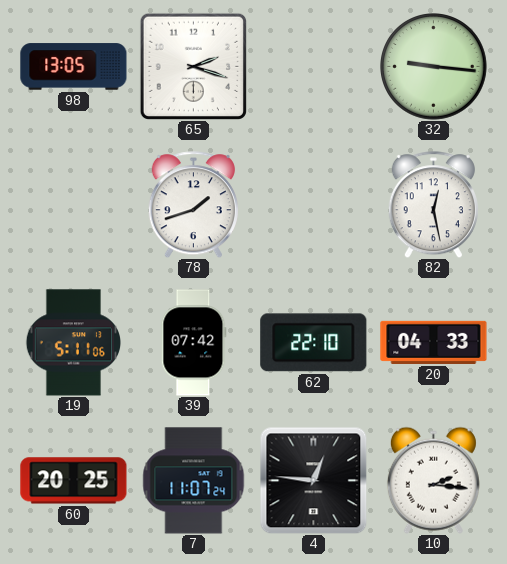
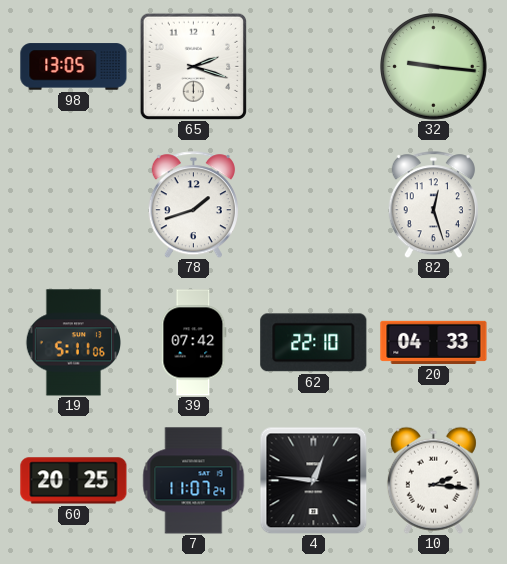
82: 12:28 -> 12:27 (433, 205)
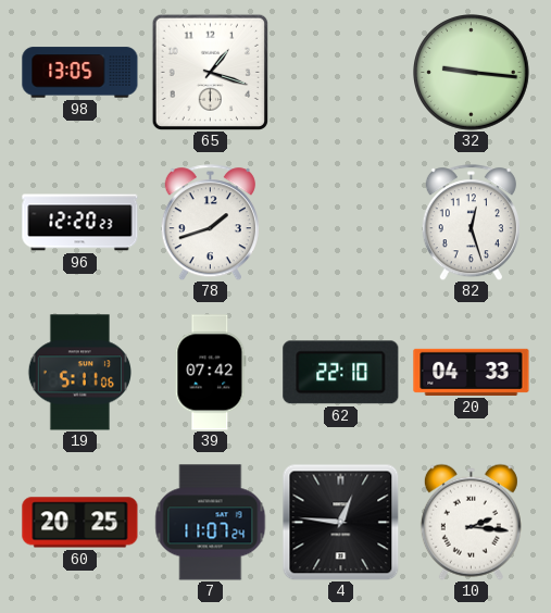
65: 2:18 -> 1:18 (210, 72)
96: none -> 12:20 (80, 223)
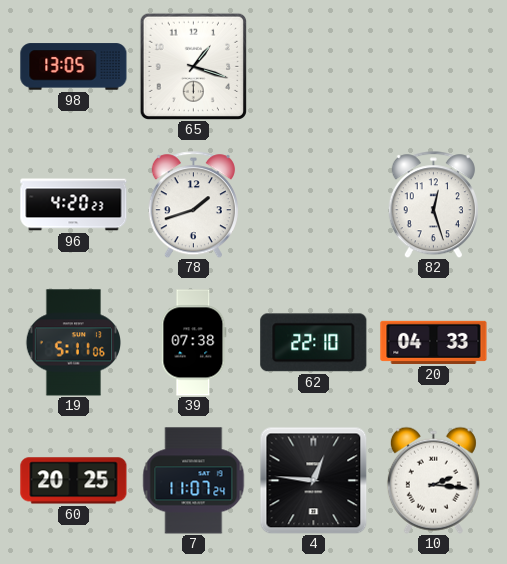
32: 9:16 -> none (472, 73)
96: 12:20 -> 4:20 (74, 205)
39: 07:42 -> 07:38 (194, 343)
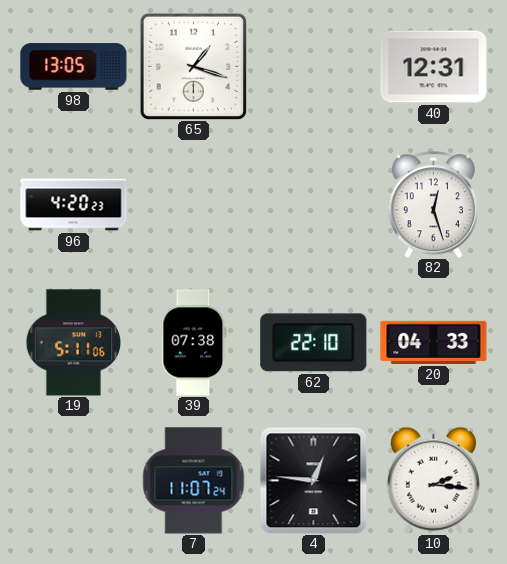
40: none -> 12:31 (434, 67)
78: 1:42 -> none (193, 205)
60: 20:25 -> none (74, 481)
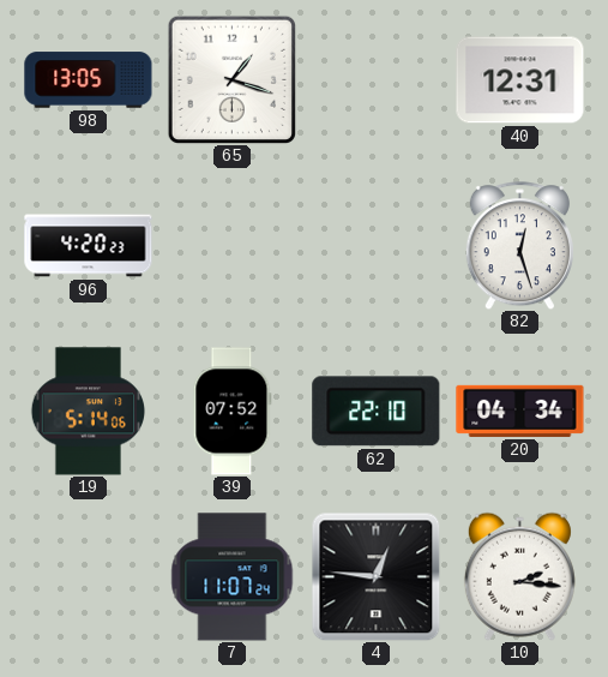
19: 5:11 -> 5:14 (88, 412)
39: 07:38 -> 07:52 (233, 412)
20: 04:33 -> 04:34 (520, 411)
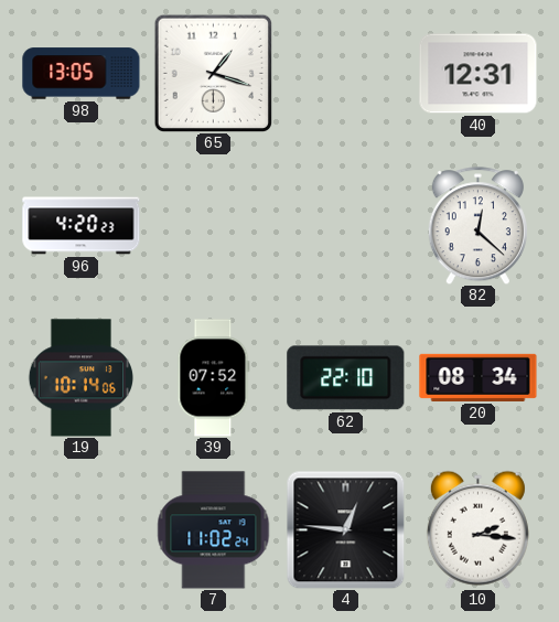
82: 12:27 -> 12:22 (477, 226)
19: 5:14 -> 10:14 (80, 378)
20: 04:34 -> 08:34 (479, 377)
7: 11:07 -> 11:02 (214, 530)
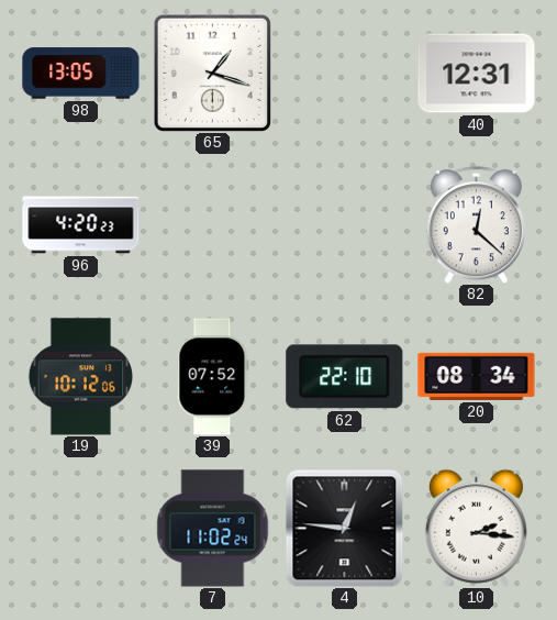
19: 10:14 -> 10:12 (80, 377)
